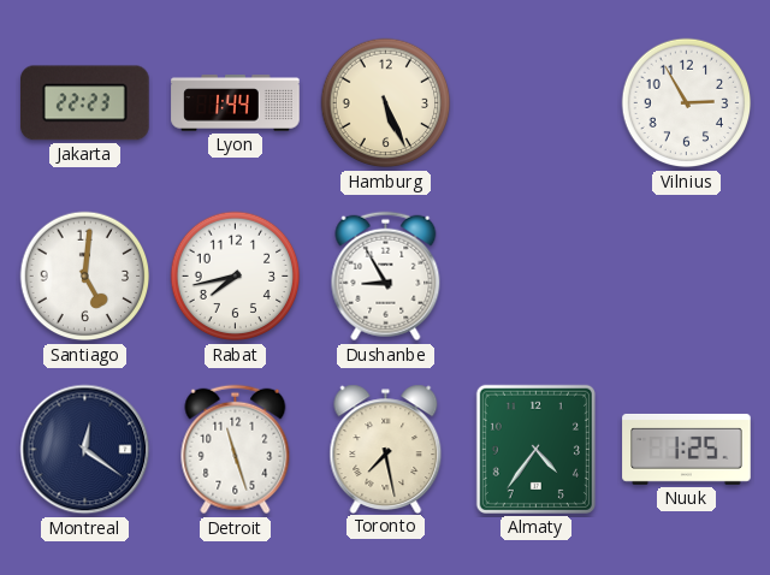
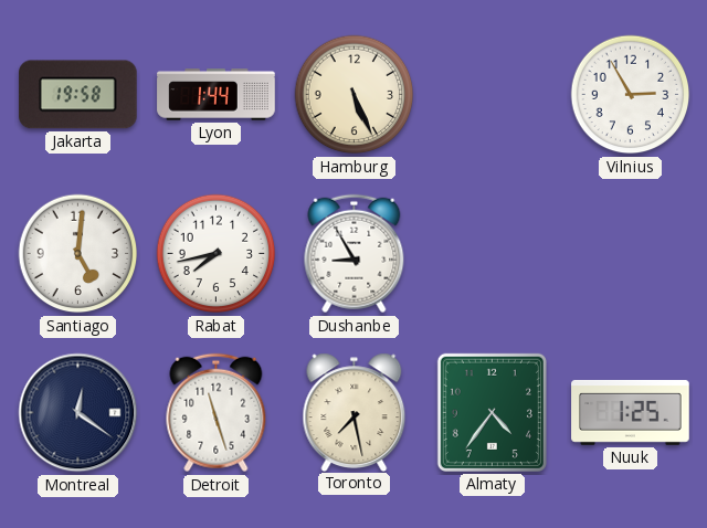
Jakarta: 22:23 -> 19:58 (78, 95)
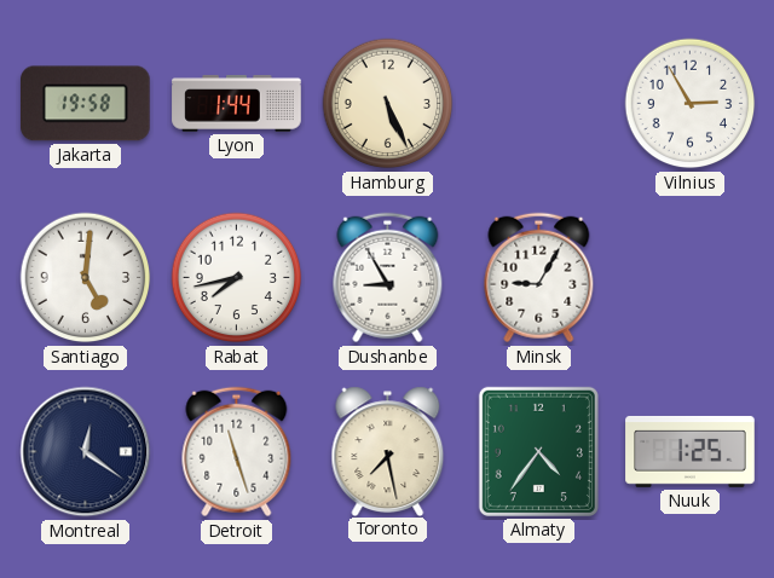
Minsk: none -> 9:05 (539, 278)
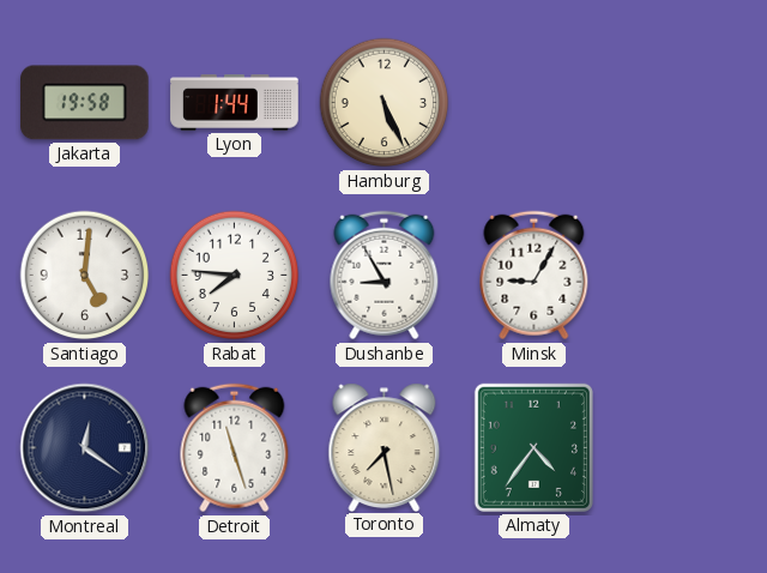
Vilnius: 2:55 -> none (691, 104)
Rabat: 7:43 -> 7:46 (235, 276)
Nuuk: 1:25 -> none (691, 451)
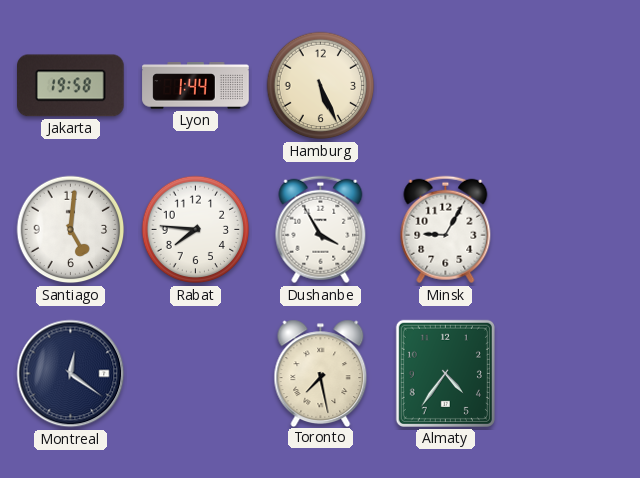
Dushanbe: 8:55 -> 3:55 (321, 230)
Detroit: 11:27 -> none (235, 448)
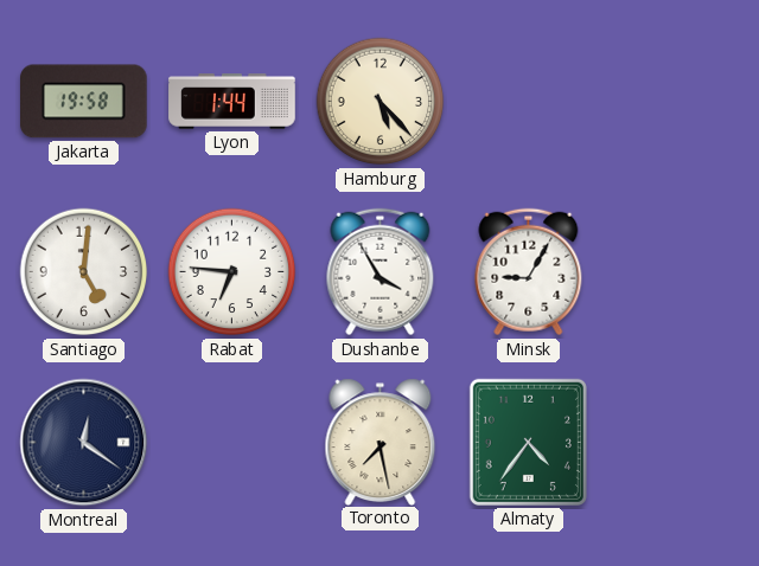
Hamburg: 5:26 -> 5:23 (381, 102)
Rabat: 7:46 -> 6:46 (232, 272)
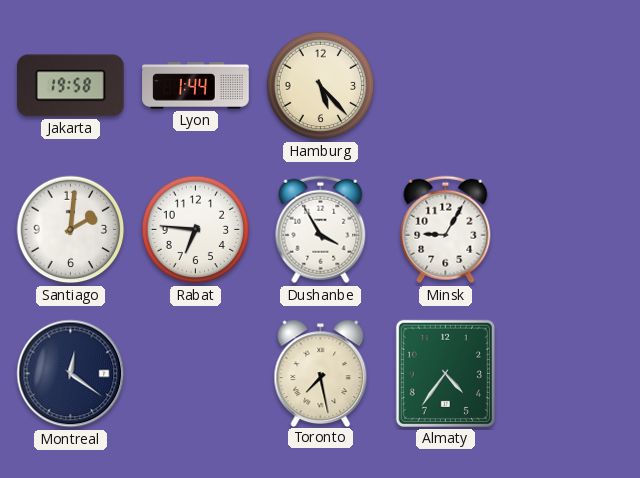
Santiago: 5:01 -> 2:01 (71, 230)
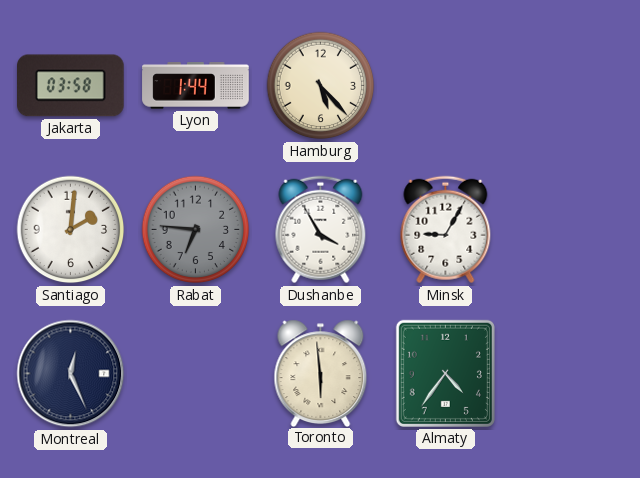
Jakarta: 19:58 -> 03:58 (71, 86)
Rabat dial: white -> grey (196, 230)
Montreal: 12:21 -> 12:26 (71, 374)
Toronto: 7:28 -> 5:59 (321, 373)
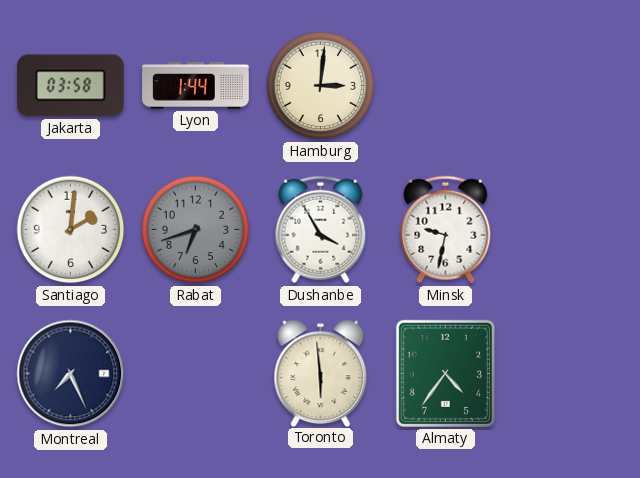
Hamburg: 5:23 -> 3:01 (321, 86)
Rabat: 6:46 -> 6:42 (196, 230)
Minsk: 9:05 -> 9:32 (446, 230)
Montreal: 12:26 -> 7:26 (71, 374)
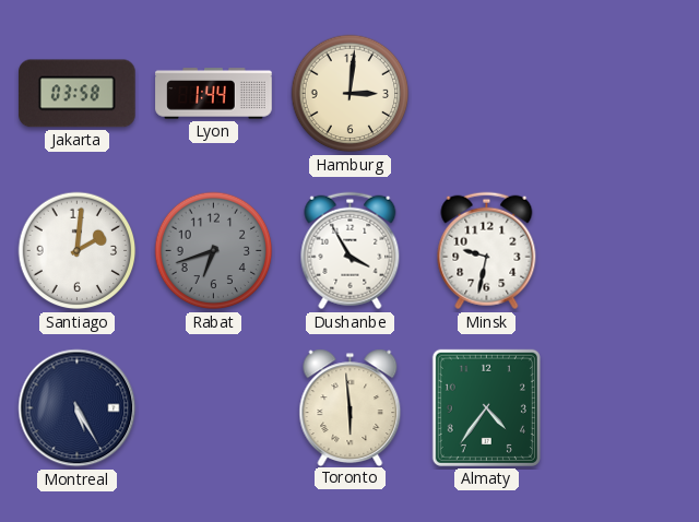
Montreal: 7:26 -> 5:25 (78, 408)
